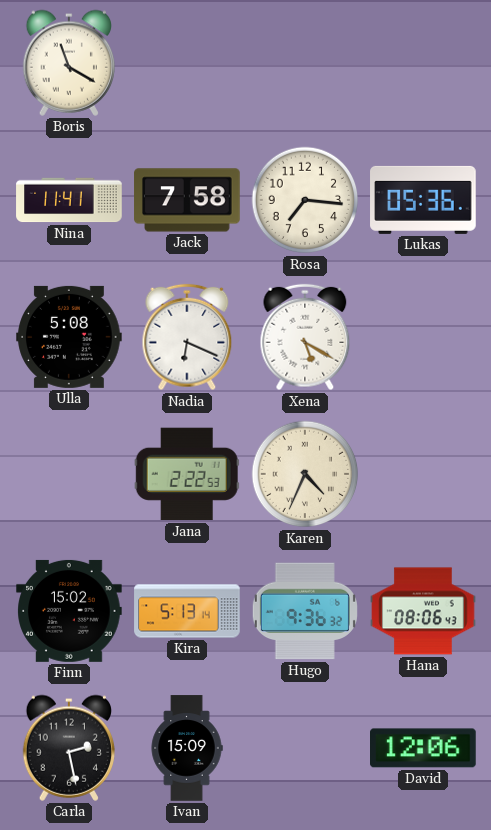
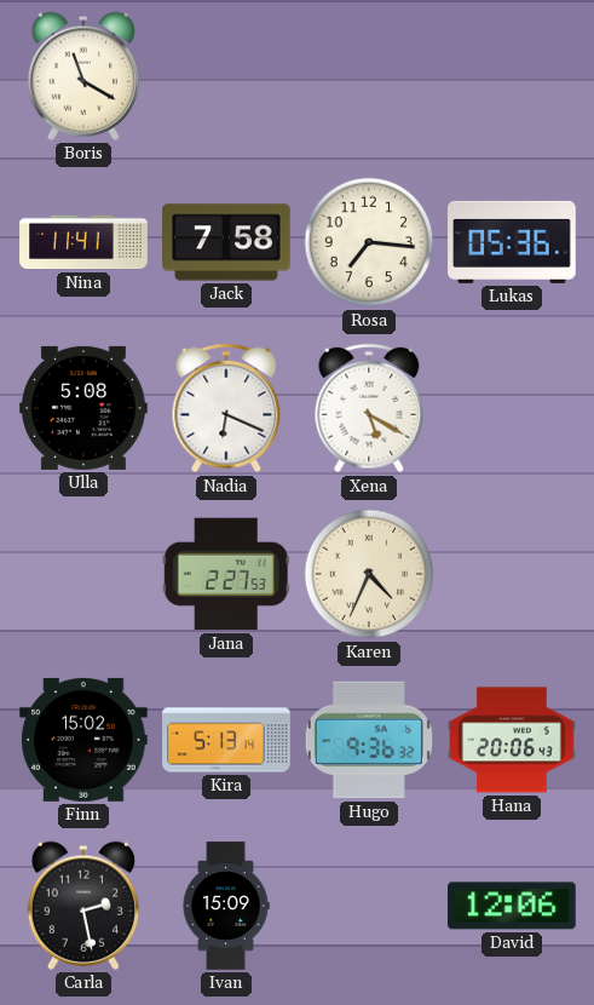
Jana: 2:22 -> 2:27 (226, 574)
Hana: 08:06 -> 20:06 (512, 740)
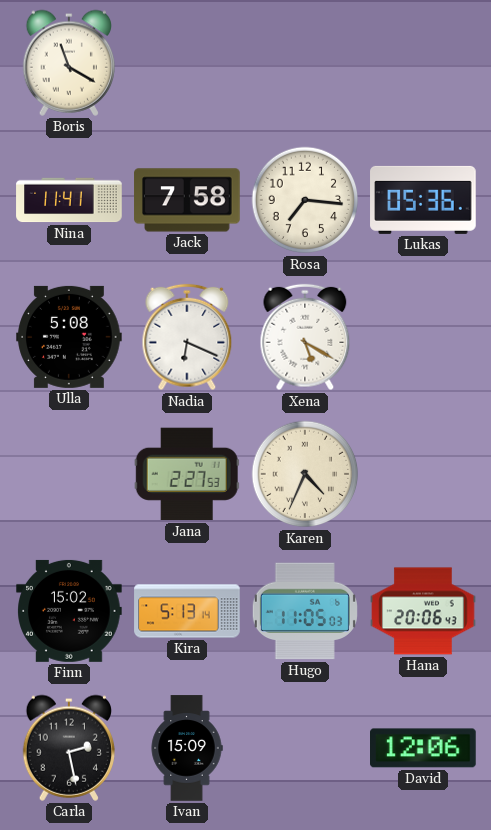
Hugo: 9:36 -> 11:05 (305, 611)
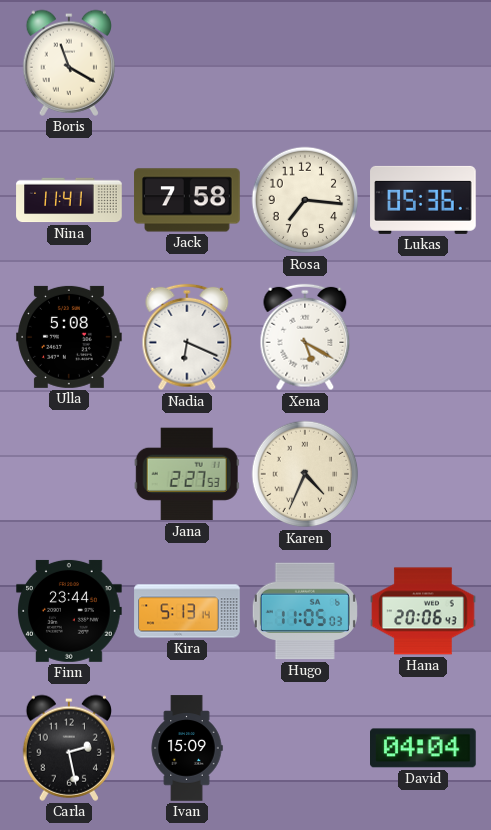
Finn: 15:02 -> 23:44 (69, 611)
David: 12:06 -> 04:04 (424, 748)
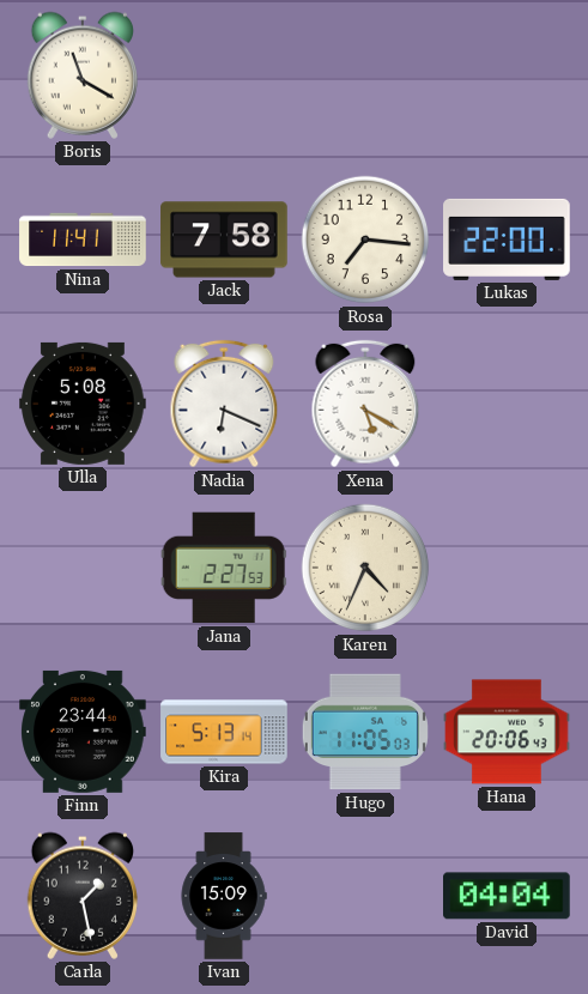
Lukas: 05:36 -> 22:00 (507, 240)
Carla: 2:28 -> 1:28 (81, 896)
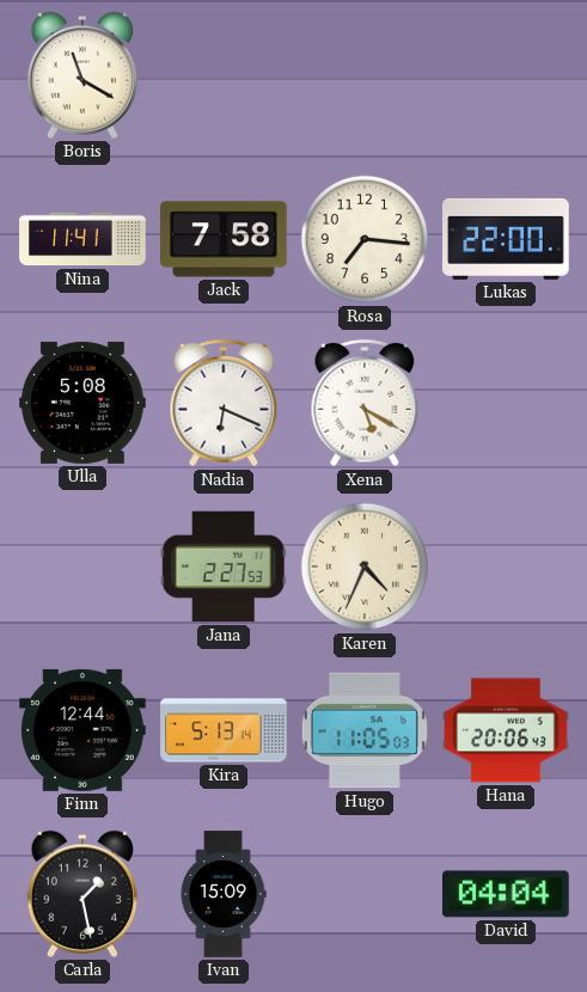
Finn: 23:44 -> 12:44 (82, 730)
